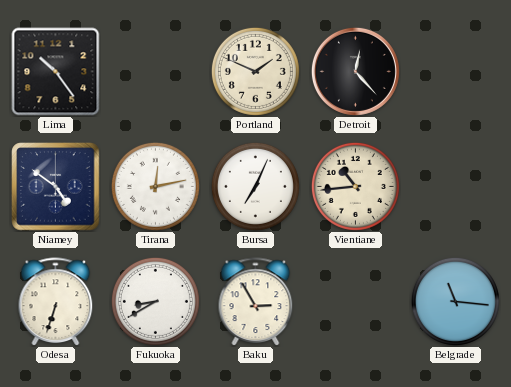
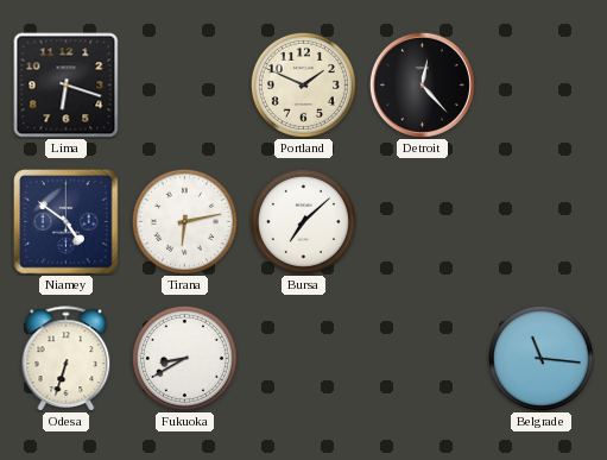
Lima: 10:24 -> 6:18 (67, 86)
Tirana: 12:13 -> 6:13 (184, 221)
Bursa: 7:04 -> 7:08 (303, 221)
Vientiane: 10:44 -> none (355, 186)
Baku: 2:55 -> none (256, 301)
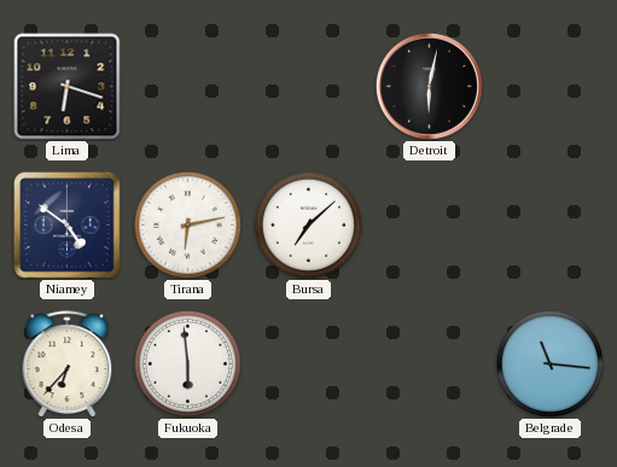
Portland: 1:49 -> none (303, 84)
Detroit: 12:23 -> 6:02 (429, 86)
Odesa: 6:33 -> 6:37 (68, 363)
Fukuoka: 8:40 -> 5:59 (187, 363)
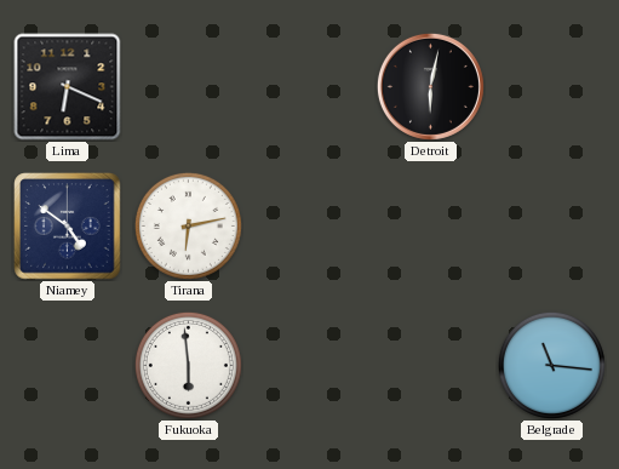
Lima: 6:18 -> 6:19 (68, 87)
Bursa: 7:08 -> none (308, 224)
Odesa: 6:37 -> none (68, 363)
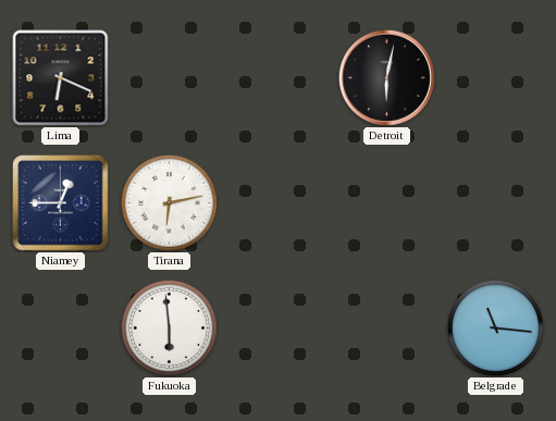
Niamey: 4:51 -> 12:45 (61, 203)
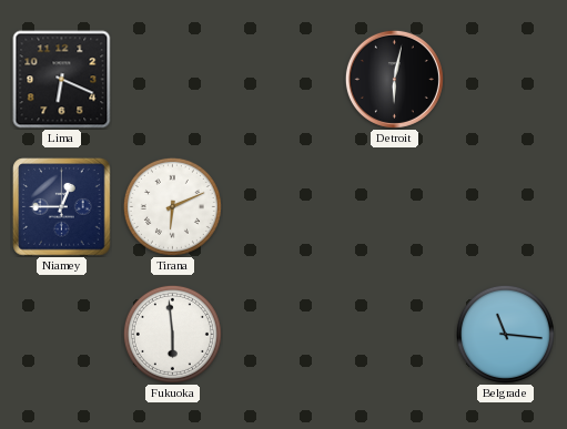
Tirana: 6:13 -> 6:11 (172, 206)
